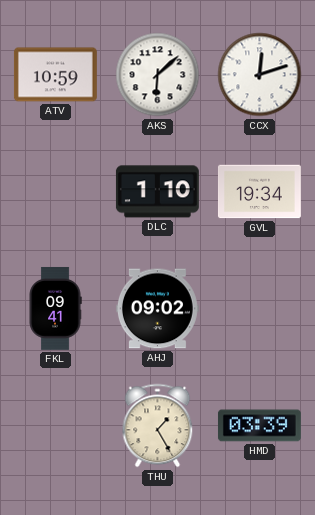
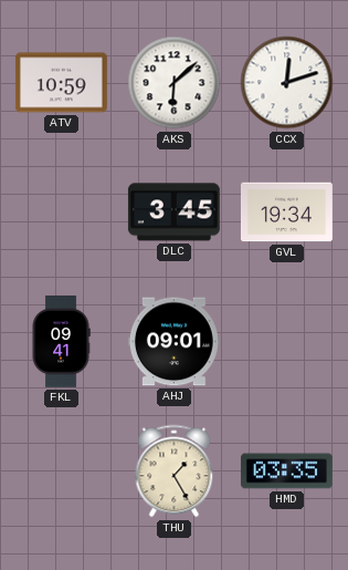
DLC: 1:10 -> 3:45 (173, 213)
AHJ: 09:02 -> 09:01 (173, 342)
HMD: 03:39 -> 03:35 (286, 471)
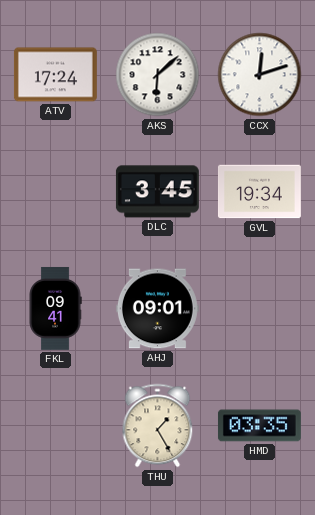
ATV: 10:59 -> 17:24 (55, 75)
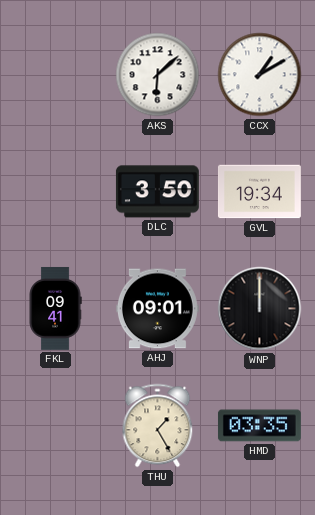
ATV: 17:24 -> none (55, 75)
CCX: 12:12 -> 1:10 (260, 75)
DLC: 3:45 -> 3:50 (157, 192)
WNP: none -> 12:00 (260, 309)
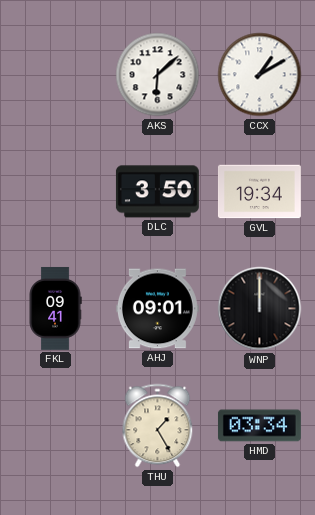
HMD: 03:35 -> 03:34 (259, 426)
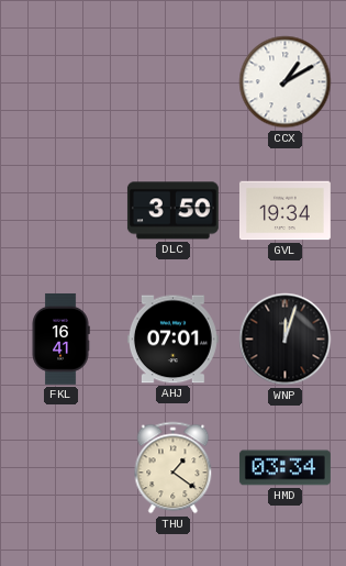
AKS: 6:08 -> none (158, 75)
FKL: 09:41 -> 16:41 (60, 339)
AHJ: 09:01 -> 07:01 (172, 340)
WNP: 12:00 -> 12:03 (286, 340)
THU: 1:25 -> 1:21 (174, 468)
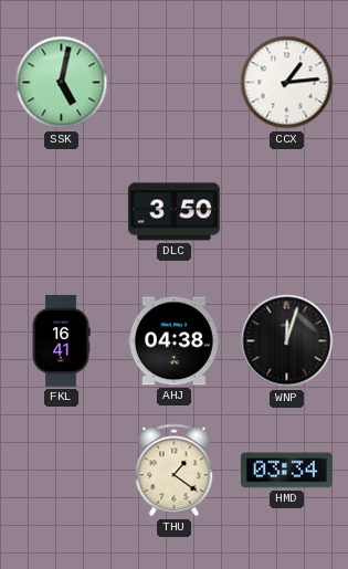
SSK: none -> 5:02 (62, 83)
CCX: 1:10 -> 1:14 (287, 83)
GVL: 19:34 -> none (284, 211)
AHJ: 07:01 -> 04:38 (173, 341)
